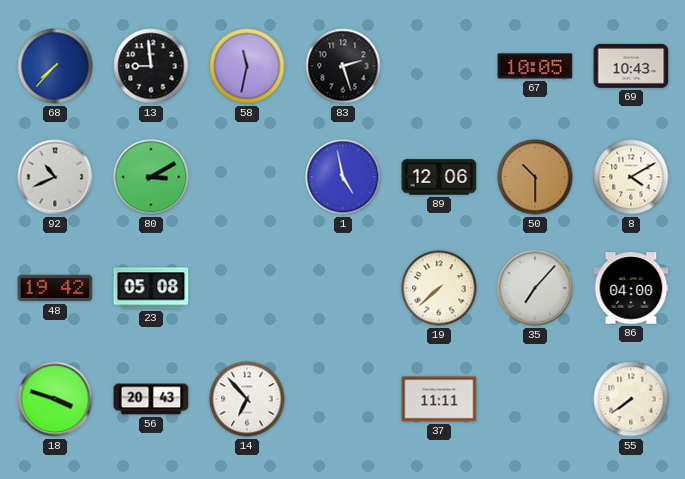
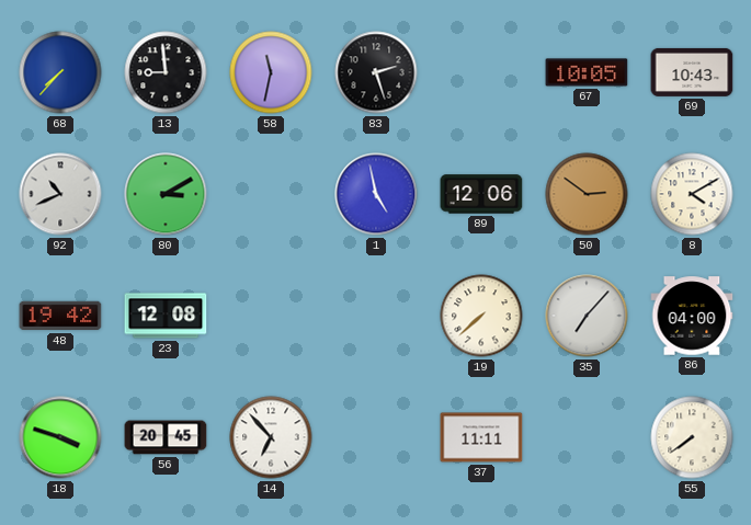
50: 10:30 -> 2:51 (587, 194)
23: 05:08 -> 12:08 (166, 316)
56: 20:43 -> 20:45 (166, 437)
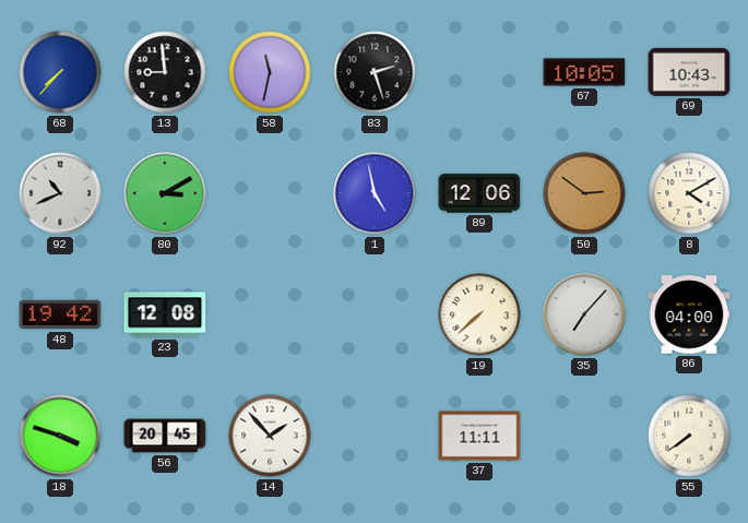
14: 6:53 -> 1:53 (270, 436)
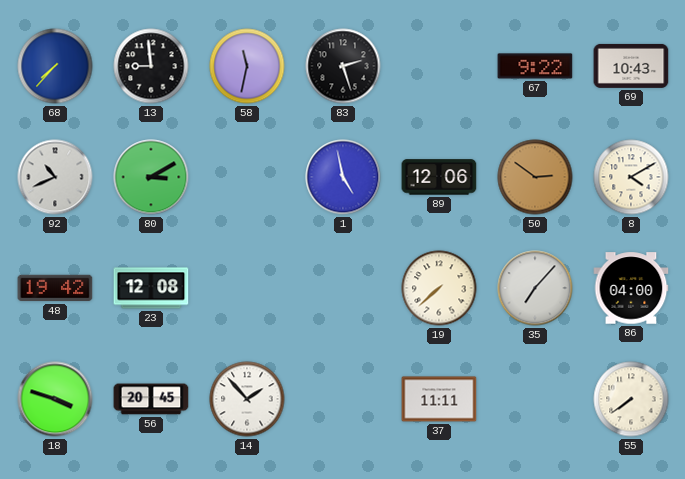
67: 10:05 -> 9:22 (535, 66)
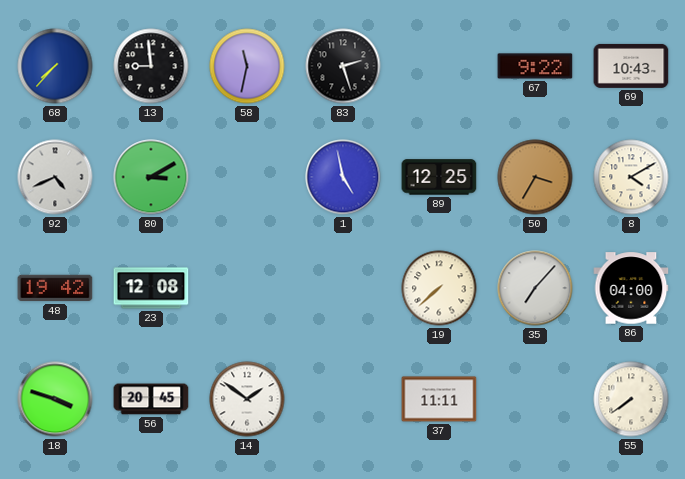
92: 10:41 -> 4:41 (55, 177)
89: 12:06 -> 12:25 (439, 177)
50: 2:51 -> 3:35 (535, 177)
14: 1:53 -> 1:51 (247, 399)
